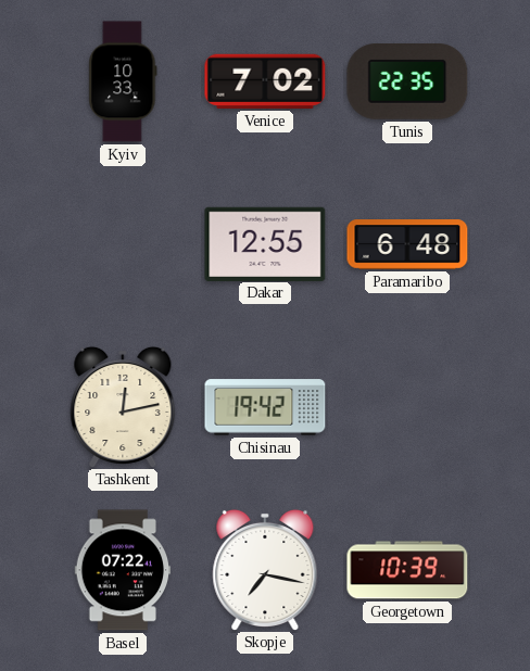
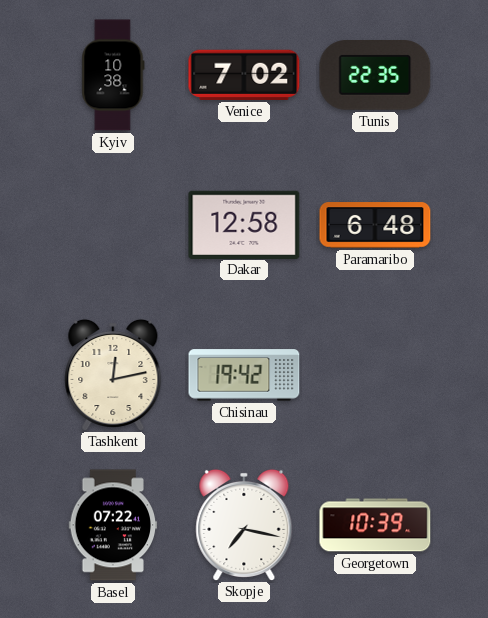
Kyiv: 10:33 -> 10:38 (113, 75)
Dakar: 12:55 -> 12:58 (244, 224)
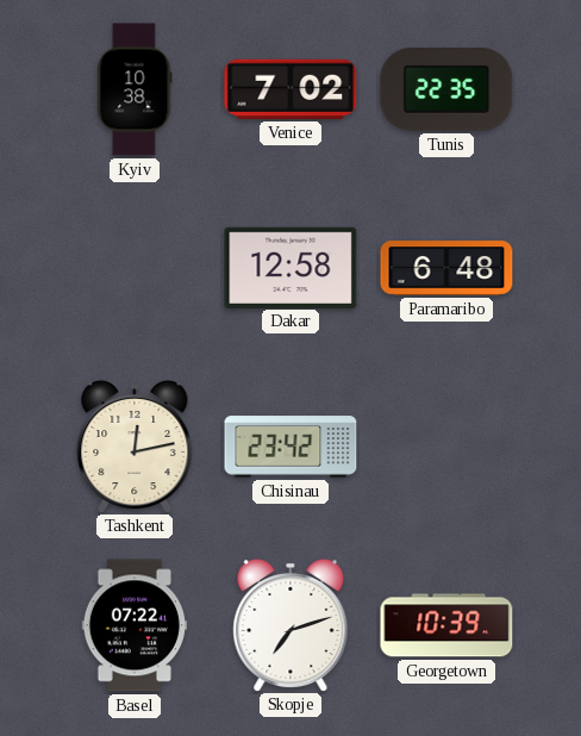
Chisinau: 19:42 -> 23:42 (290, 447)
Skopje: 7:17 -> 7:12 (290, 624)
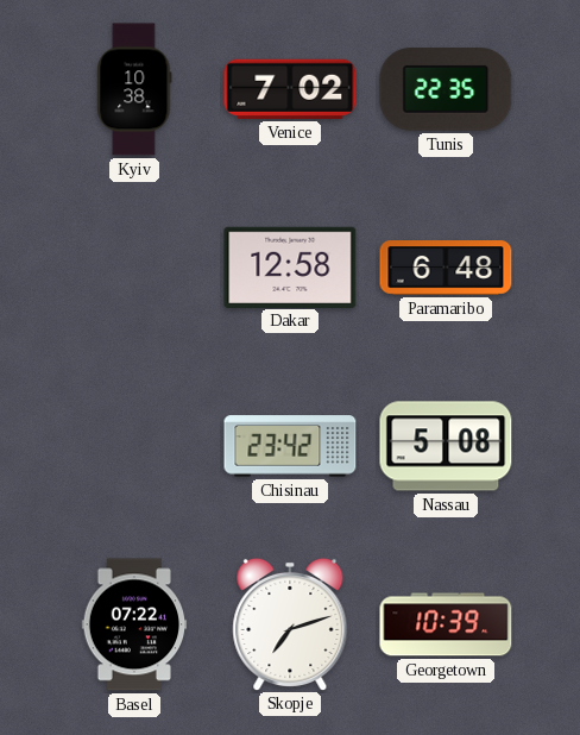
Tashkent: 12:13 -> none (135, 445)
Nassau: none -> 5:08 (446, 446)
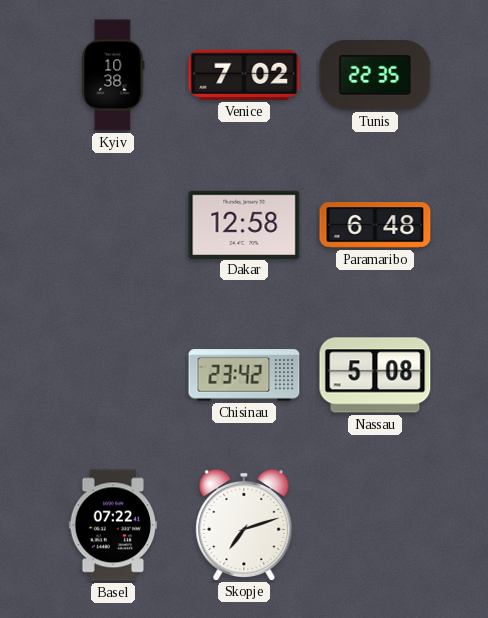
Georgetown: 10:39 -> none (446, 624)
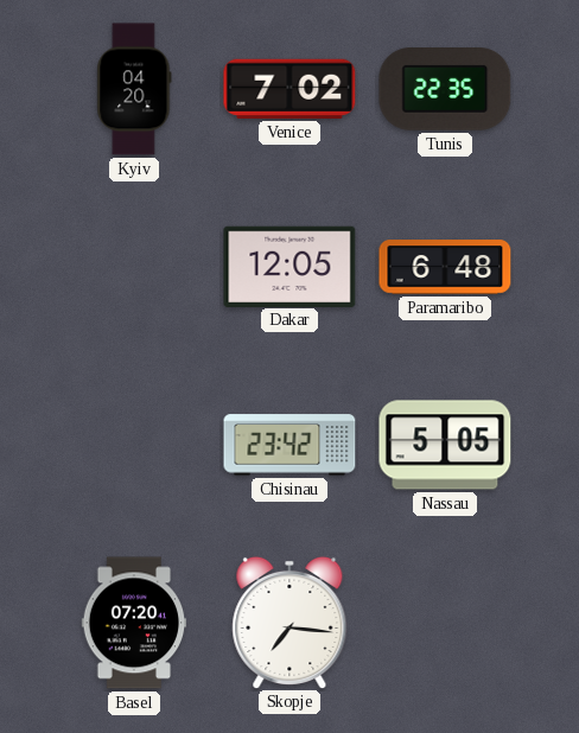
Kyiv: 10:38 -> 04:20 (134, 89)
Dakar: 12:58 -> 12:05 (289, 266)
Nassau: 5:08 -> 5:05 (445, 445)
Basel: 07:22 -> 07:20 (134, 623)
Skopje: 7:12 -> 7:16 (289, 622)
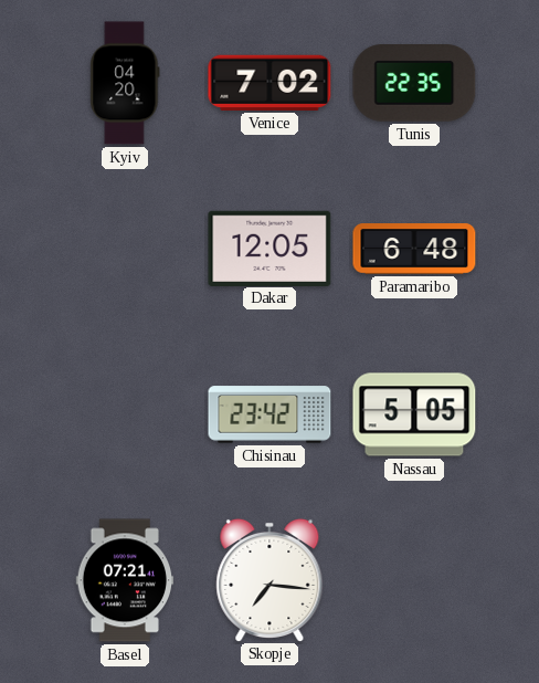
Basel: 07:20 -> 07:21 (125, 580)
